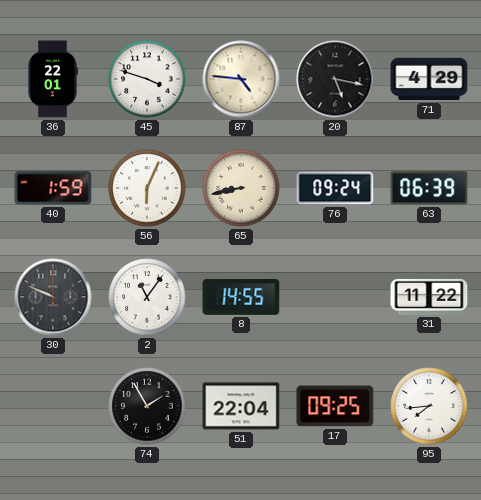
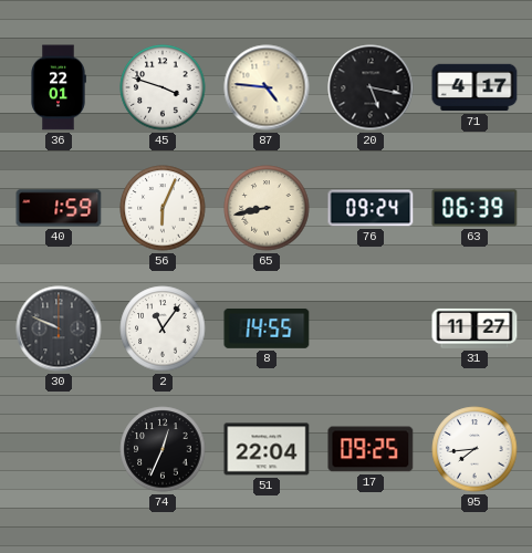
71: 4:29 -> 4:17 (474, 87)
31: 11:22 -> 11:27 (474, 328)
74: 1:55 -> 12:34 (163, 449)
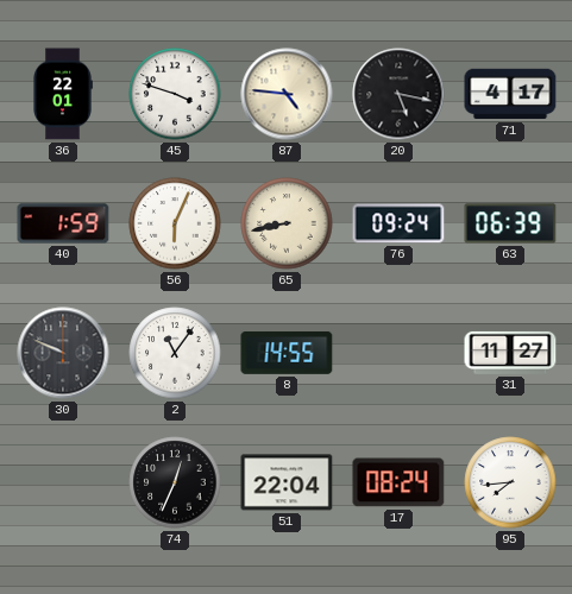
17: 09:25 -> 08:24 (398, 482)
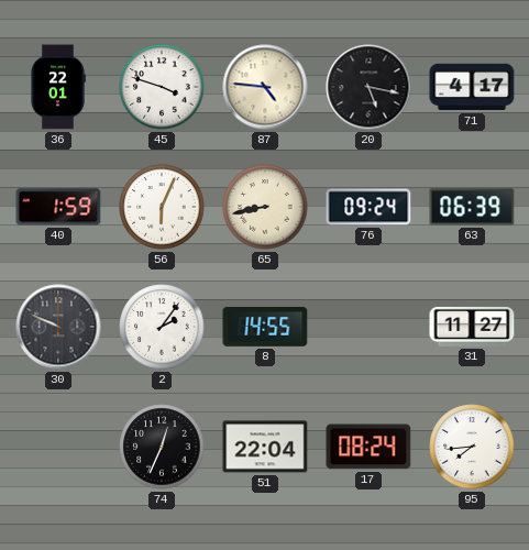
2: 11:06 -> 2:06 (162, 327)
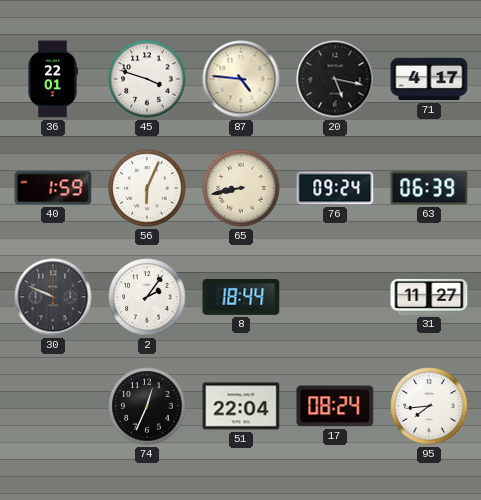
8: 14:55 -> 18:44 (241, 297)
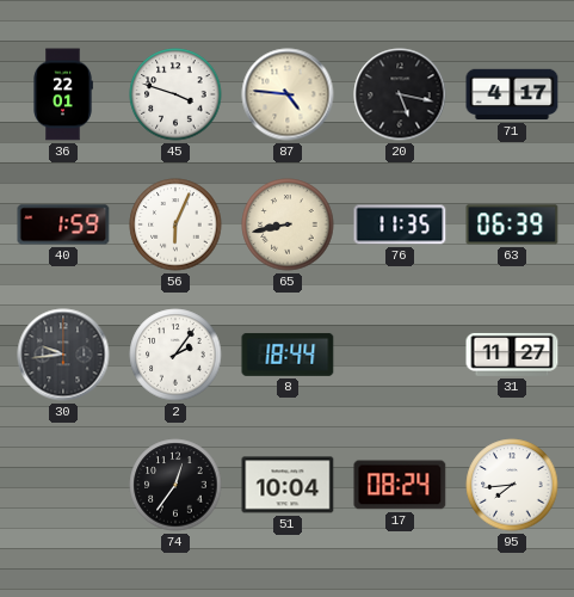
76: 09:24 -> 11:35 (400, 224)
30: 9:49 -> 9:44 (63, 355)
74: 12:34 -> 12:36 (175, 485)
51: 22:04 -> 10:04 (288, 485)
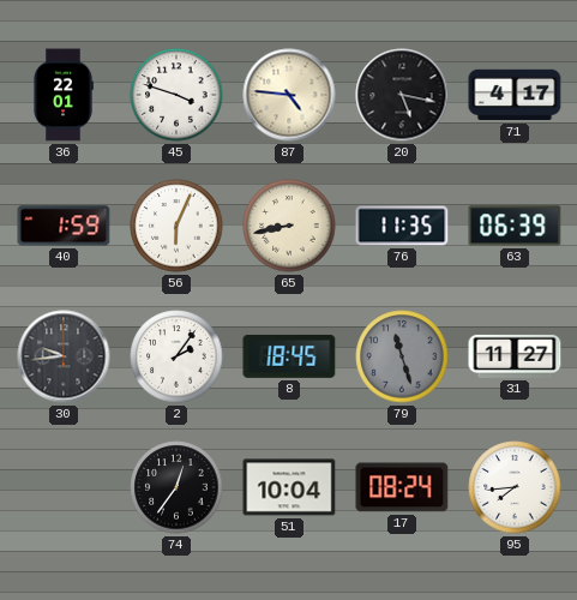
8: 18:44 -> 18:45 (289, 356)
79: none -> 11:27 (402, 356)
